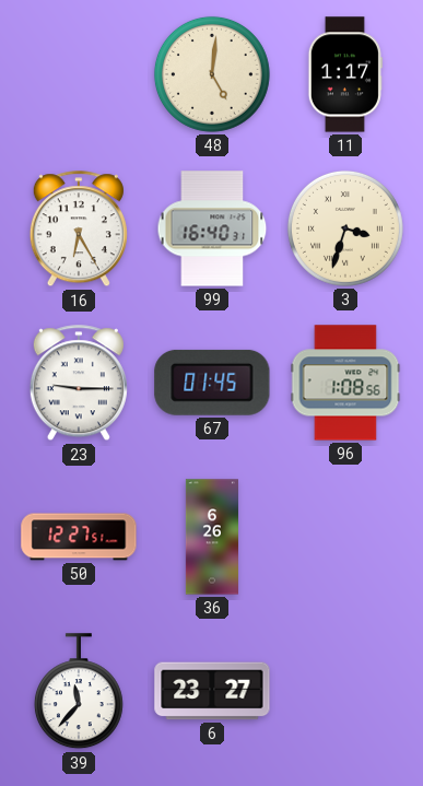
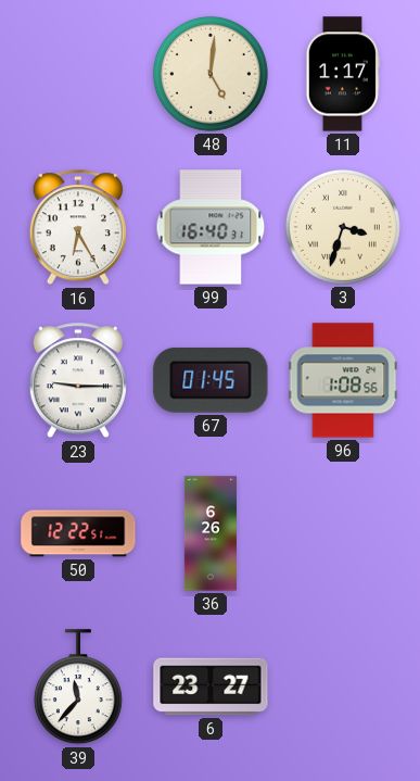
50: 12:27 -> 12:22 (78, 533)
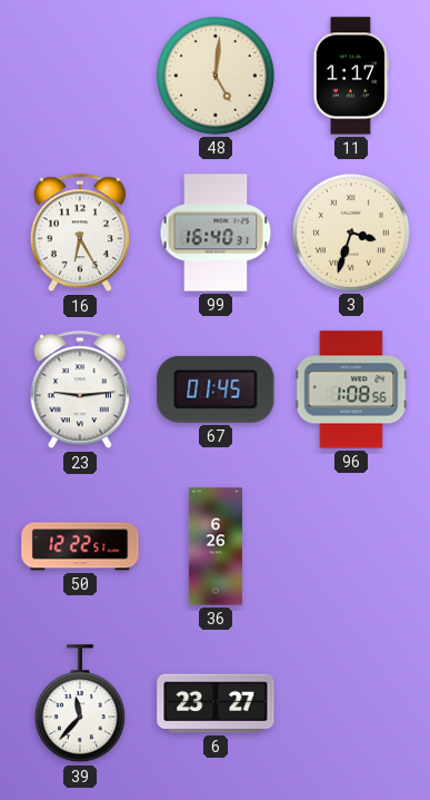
23: 9:15 -> 9:14 (80, 391)
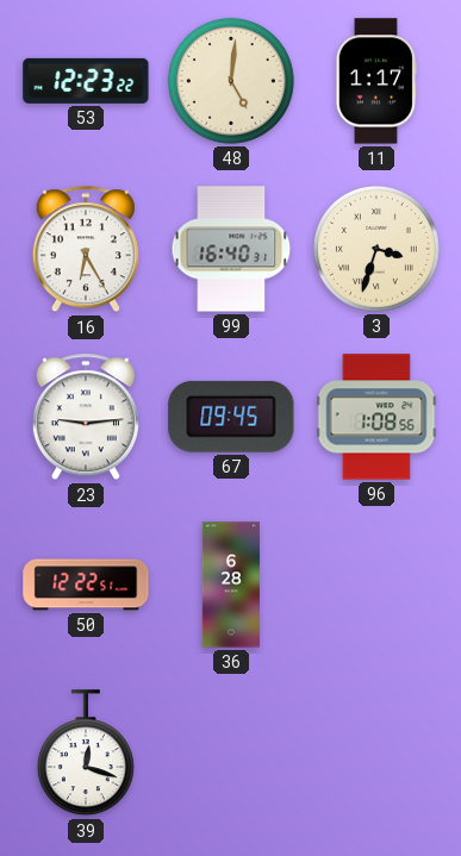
53: none -> 12:23 (86, 81)
67: 01:45 -> 09:45 (231, 417)
36: 6:26 -> 6:28 (231, 585)
39: 11:37 -> 12:18 (86, 754)
6: 23:27 -> none (216, 703)
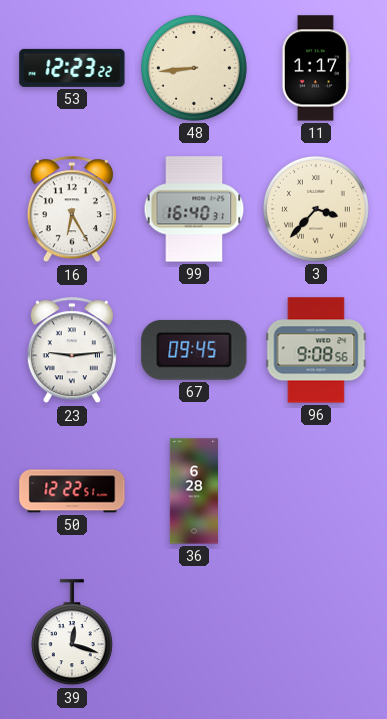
48: 5:01 -> 8:44 (194, 68)
3: 3:33 -> 3:37 (316, 209)
96: 1:08 -> 9:08 (316, 350)
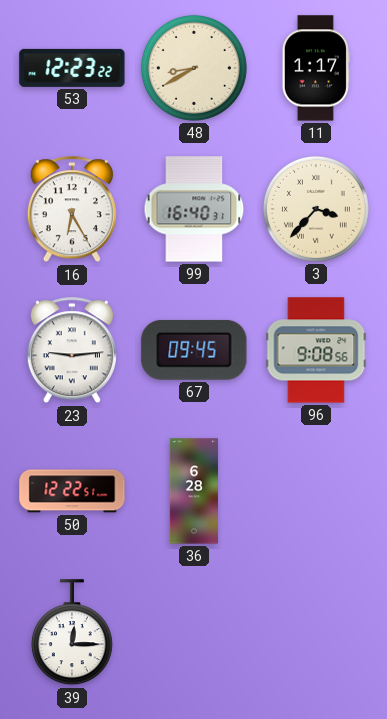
48: 8:44 -> 8:40 (194, 68)
39: 12:18 -> 12:15 (72, 633)
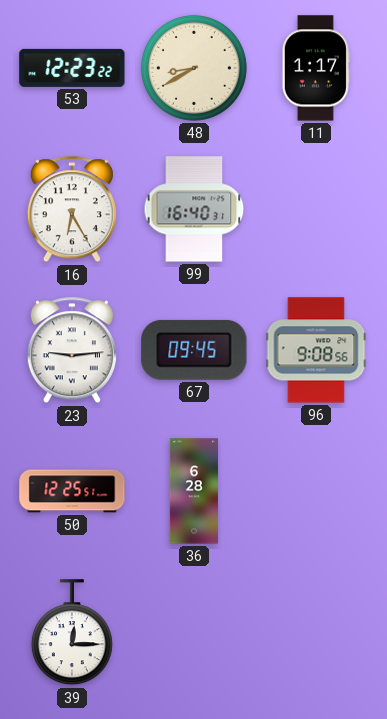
3: 3:37 -> none (316, 209)
50: 12:22 -> 12:25 (72, 491)
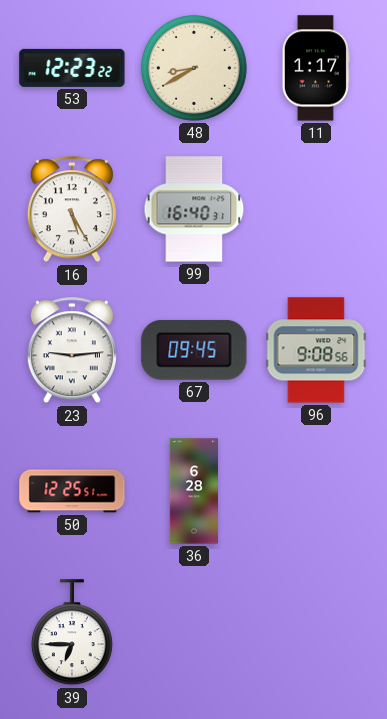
16: 6:25 -> 5:25 (72, 210)
39: 12:15 -> 6:45 (72, 633)
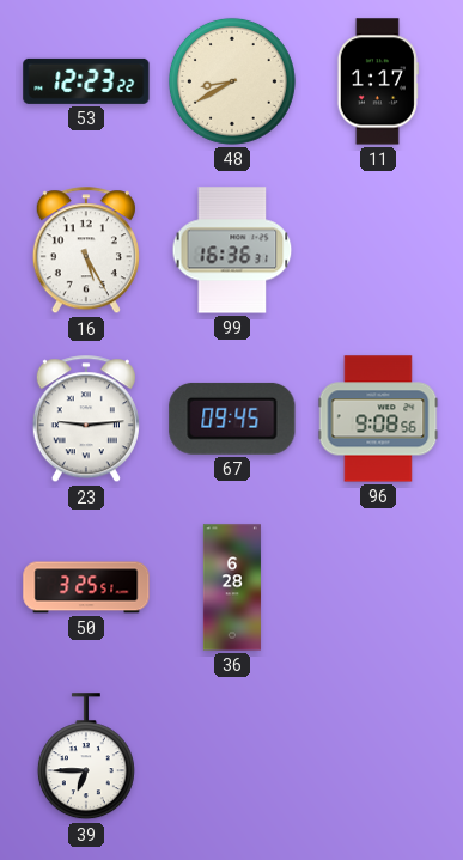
99: 16:40 -> 16:36 (232, 250)
50: 12:25 -> 3:25 (86, 587)
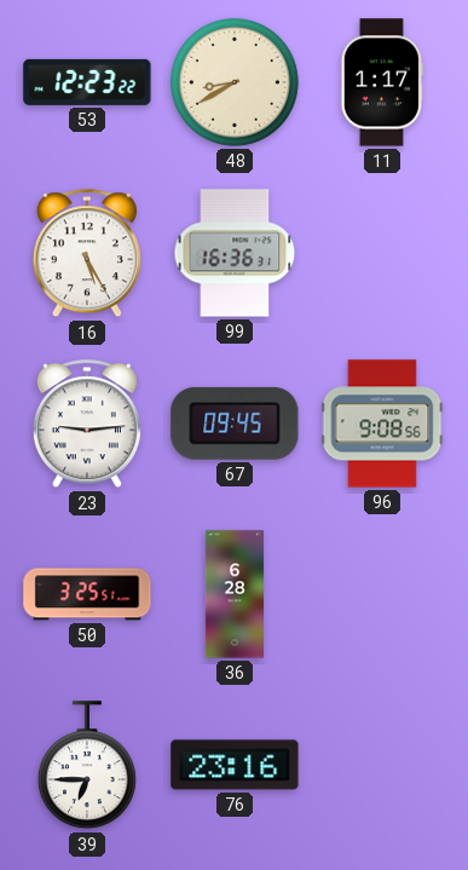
76: none -> 23:16 (235, 765)
